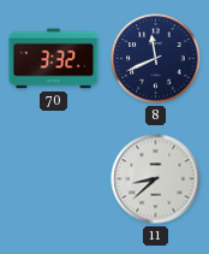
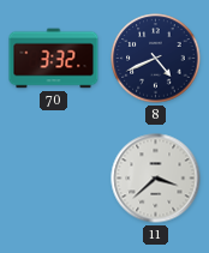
8: 11:41 -> 4:41 (156, 59)
11: 8:38 -> 3:38 (156, 179)
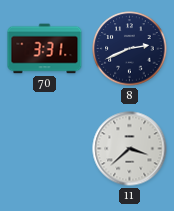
70: 3:32 -> 3:31 (45, 49)
8: 4:41 -> 2:41 (130, 49)
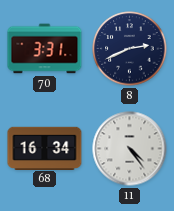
68: none -> 16:34 (45, 148)
11: 3:38 -> 4:24 (130, 149)
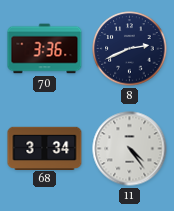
70: 3:31 -> 3:36 (45, 49)
68: 16:34 -> 3:34 (45, 148)
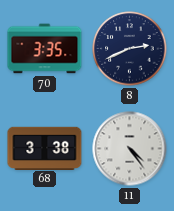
70: 3:36 -> 3:35 (45, 49)
68: 3:34 -> 3:38 (45, 148)
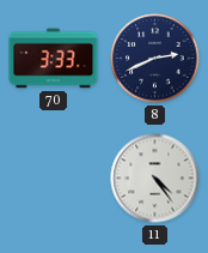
70: 3:35 -> 3:33 (54, 59)
68: 3:38 -> none (45, 148)
